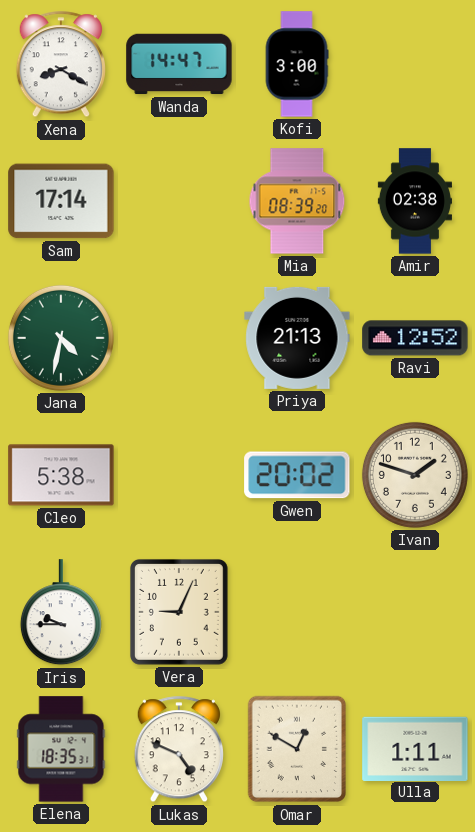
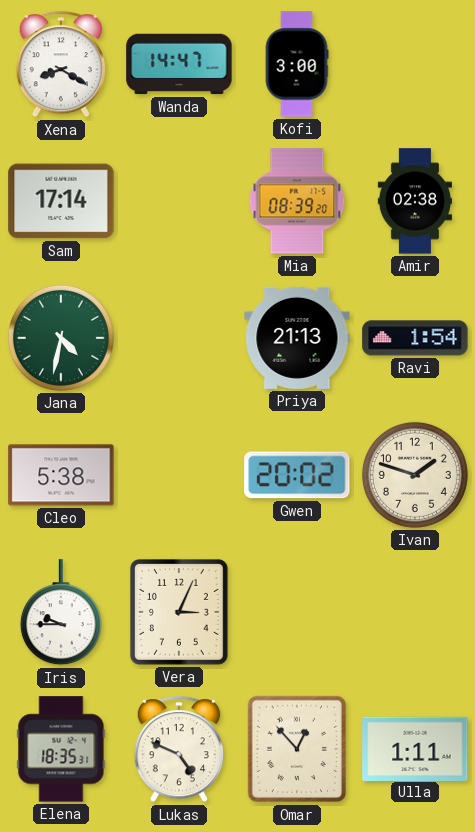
Ravi: 12:52 -> 1:54 (415, 338)
Vera: 9:04 -> 3:04 (179, 612)
Omar: 12:50 -> 12:53 (297, 749)
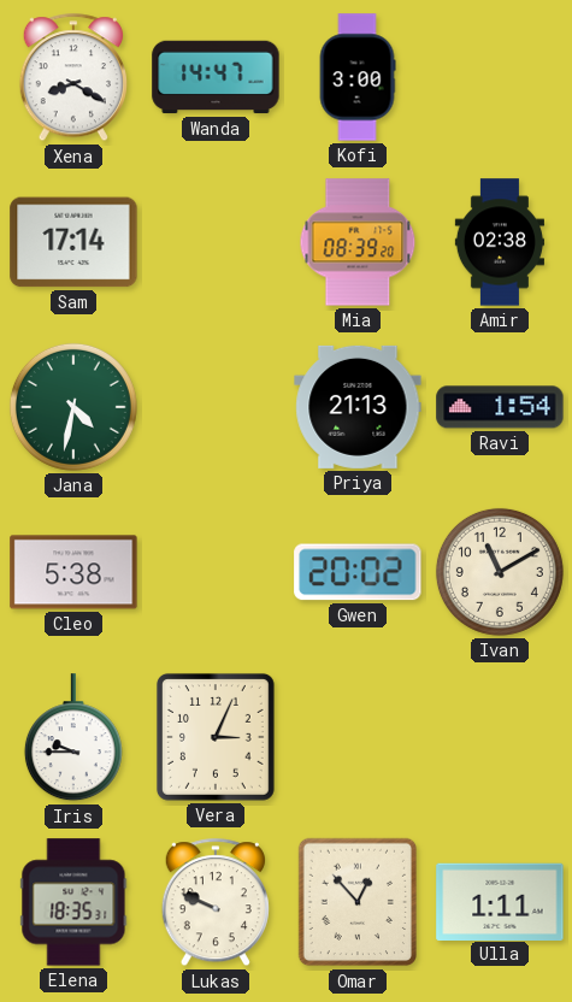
Ivan: 1:48 -> 11:10 (500, 572)
Lukas: 4:49 -> 9:49 (216, 903)
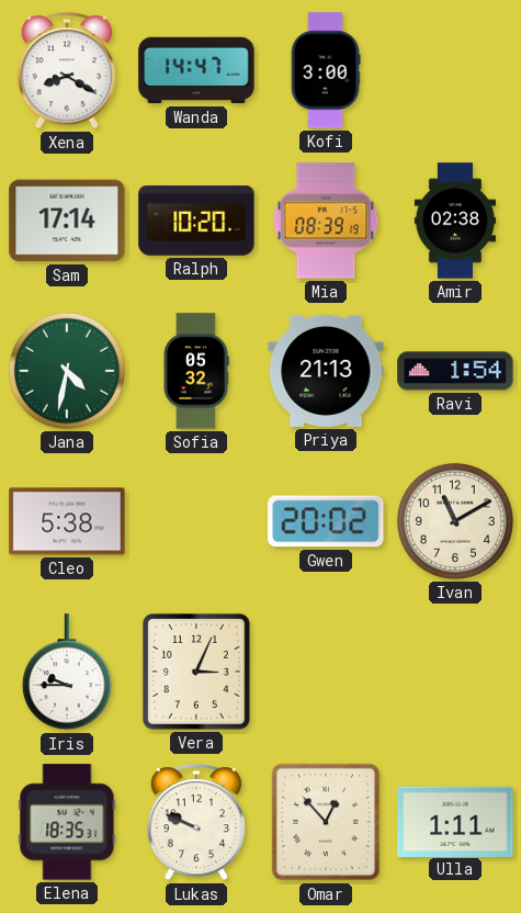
Ralph: none -> 10:20 (196, 221)
Mia: 08:39:20 -> 08:39:19 (326, 221)
Sofia: none -> 05:32 (196, 371)
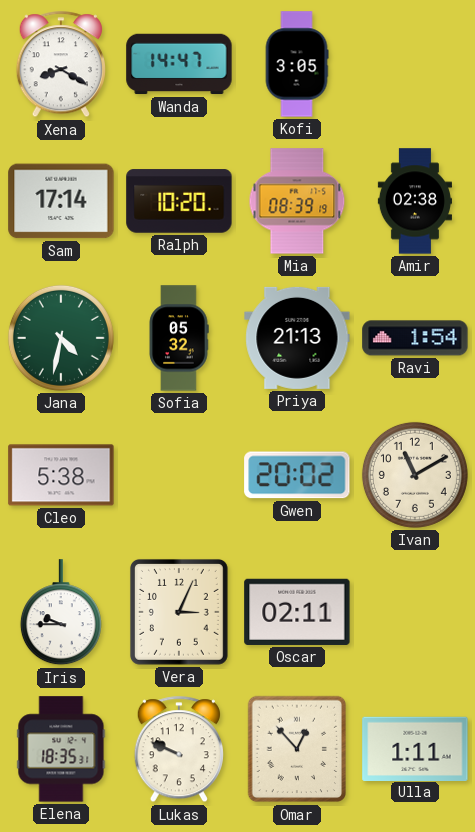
Kofi: 3:00 -> 3:05 (297, 64)
Oscar: none -> 02:11 (297, 612)
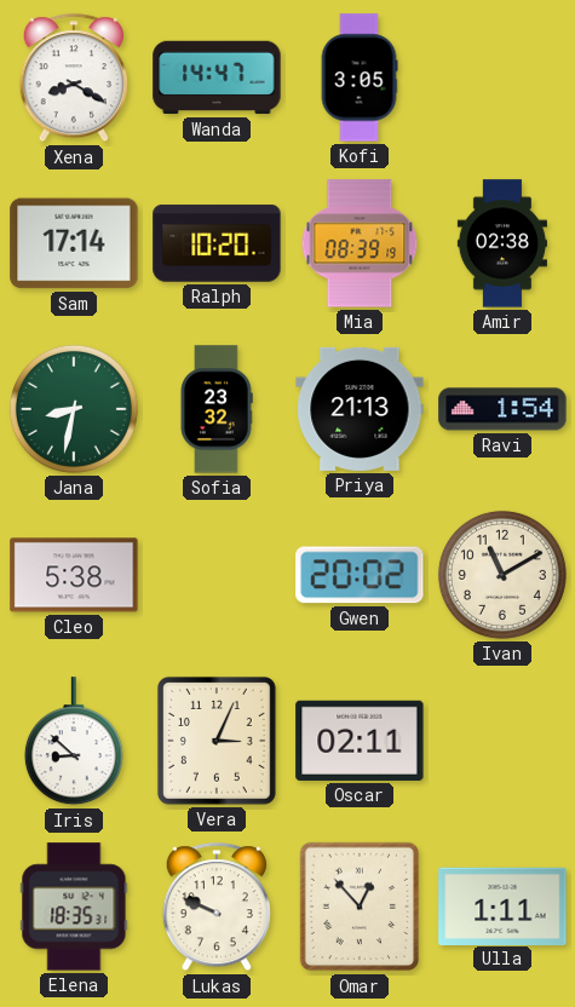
Jana: 4:32 -> 8:32 (74, 409)
Sofia: 05:32 -> 23:32 (217, 409)
Iris: 9:45 -> 8:52 (74, 742)
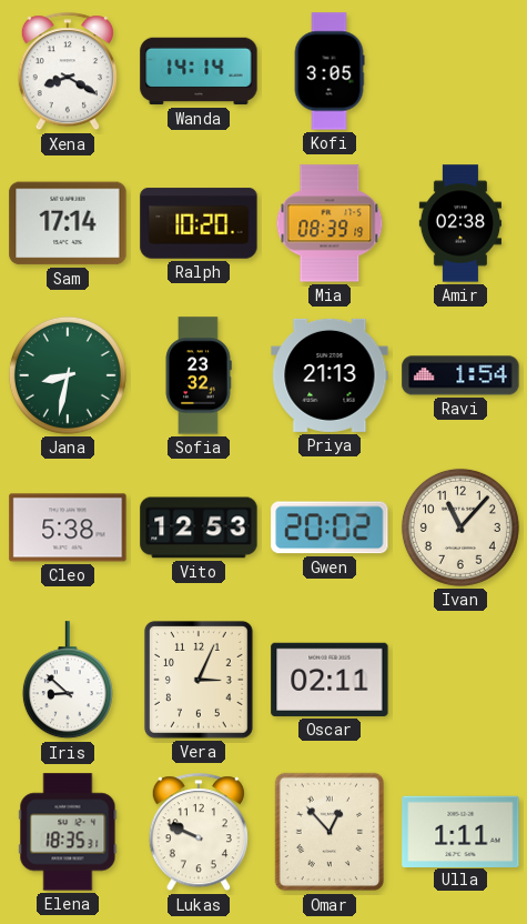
Wanda: 14:47 -> 14:14 (199, 71)
Vito: none -> 12:53 (199, 528)
Ivan: 11:10 -> 11:07 (460, 528)
